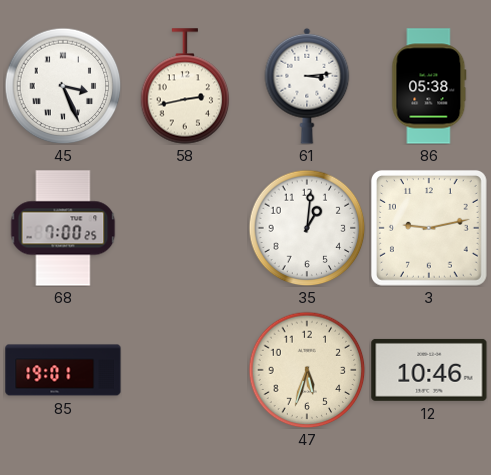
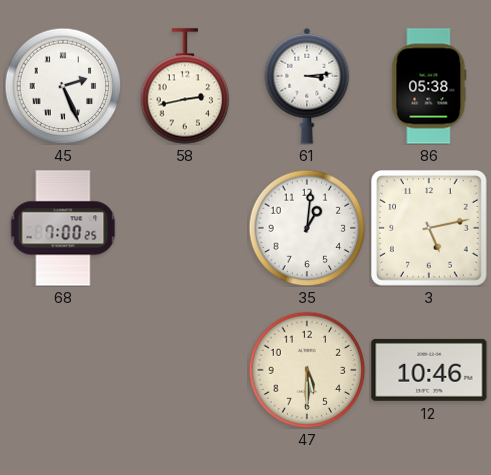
45: 3:26 -> 2:26 (63, 86)
3: 9:13 -> 5:13 (429, 228)
85: 19:01 -> none (63, 370)
47: 5:33 -> 5:30 (307, 370)
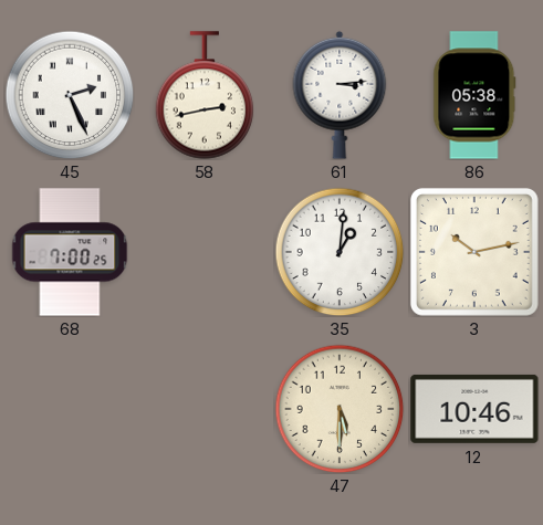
3: 5:13 -> 10:13 (474, 252)
